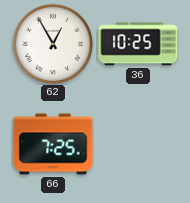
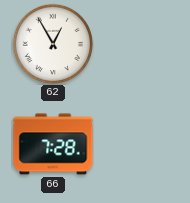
36: 10:25 -> none (138, 44)
66: 7:25 -> 7:28 (53, 144)
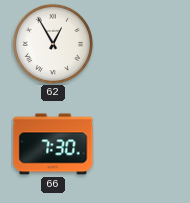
66: 7:28 -> 7:30 (53, 144)
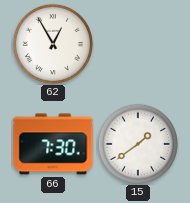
15: none -> 1:39 (138, 144)
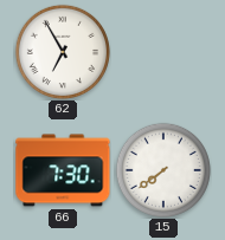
62: 12:55 -> 6:55 (63, 52)
15: 1:39 -> 7:39 (163, 170)
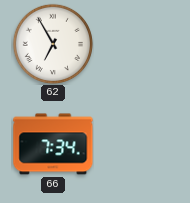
66: 7:30 -> 7:34 (53, 144)
15: 7:39 -> none (163, 170)
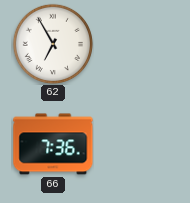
66: 7:34 -> 7:36 (53, 144)
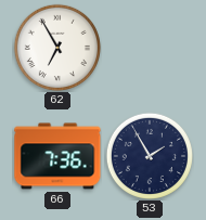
53: none -> 1:55 (150, 156)
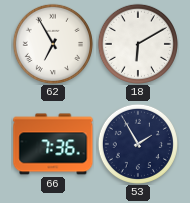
18: none -> 6:10 (138, 44)
